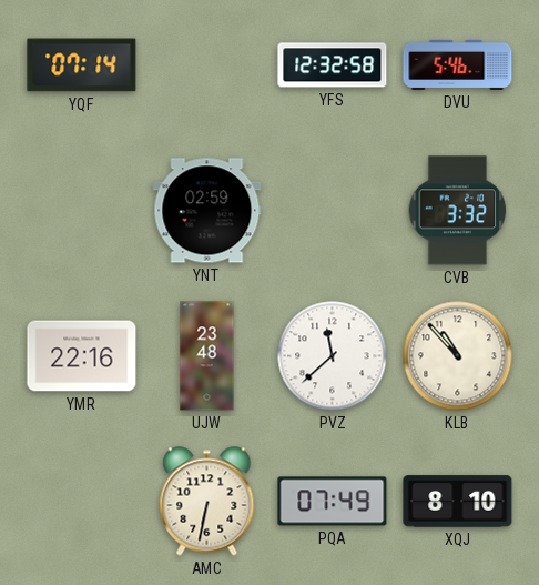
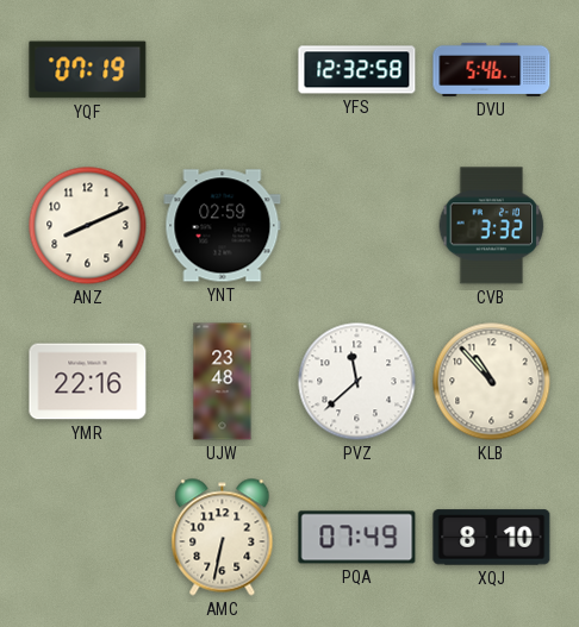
YQF: 07:14 -> 07:19 (88, 70)
ANZ: none -> 8:11 (88, 226)
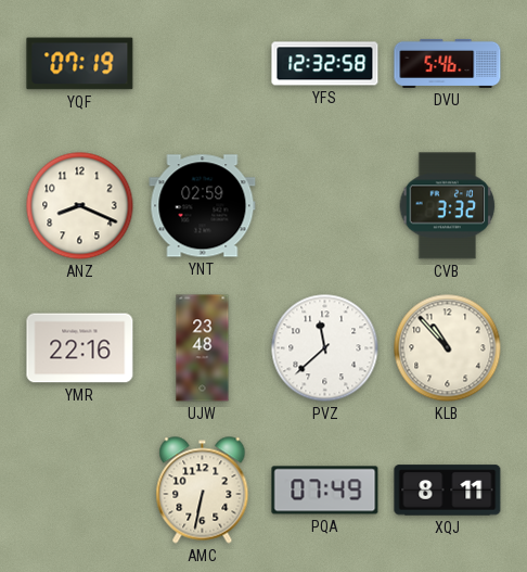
ANZ: 8:11 -> 8:19 (80, 206)
XQJ: 8:10 -> 8:11 (448, 491)
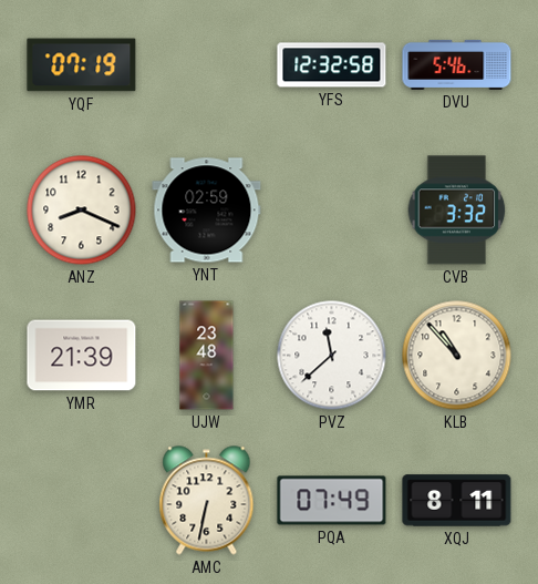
YMR: 22:16 -> 21:39 (82, 356)
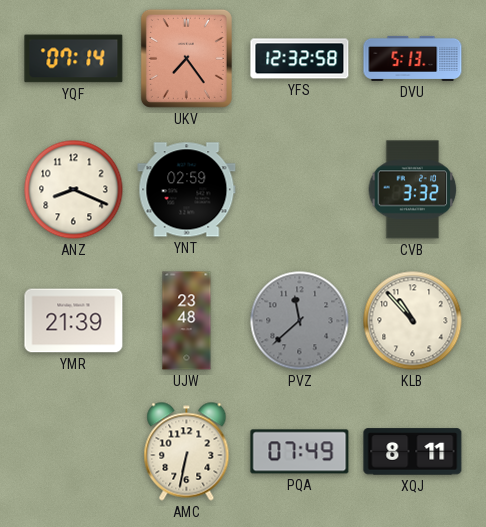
YQF: 07:19 -> 07:14 (74, 59)
UKV: none -> 7:24 (186, 58)
DVU: 5:46 -> 5:13 (413, 58)
PVZ dial: white -> grey (300, 321)
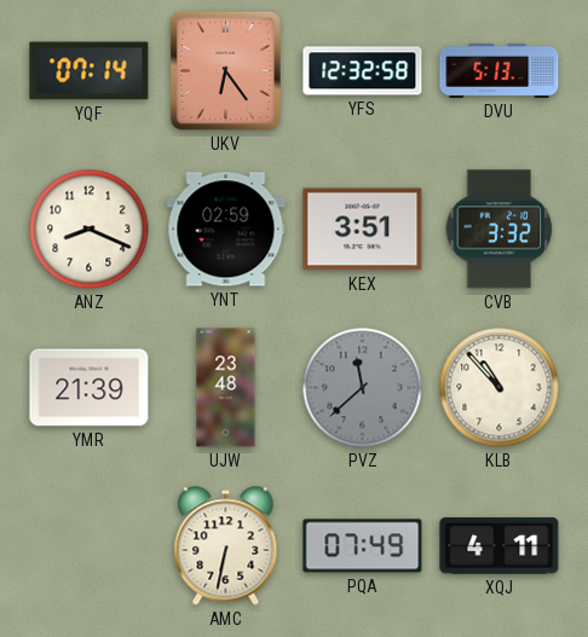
UKV: 7:24 -> 6:24 (225, 70)
KEX: none -> 3:51 (363, 230)
XQJ: 8:11 -> 4:11 (500, 546)
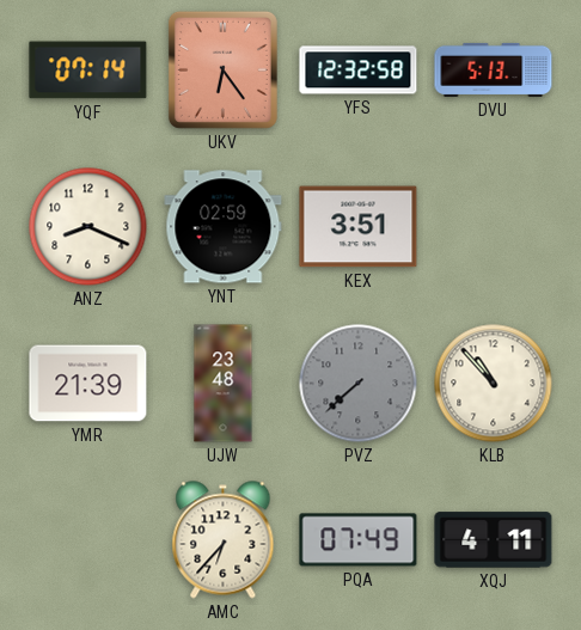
CVB: 3:32 -> none (500, 230)
PVZ: 11:38 -> 7:38 (359, 384)
AMC: 6:32 -> 6:37 (224, 540)
